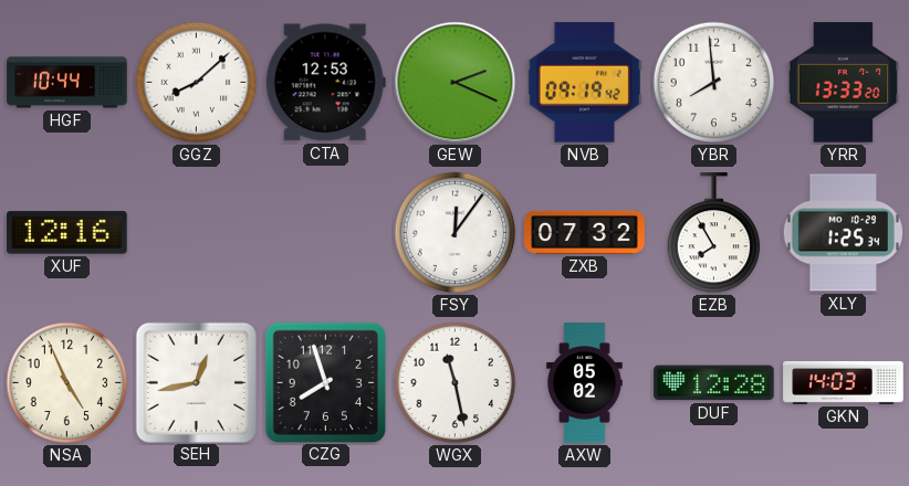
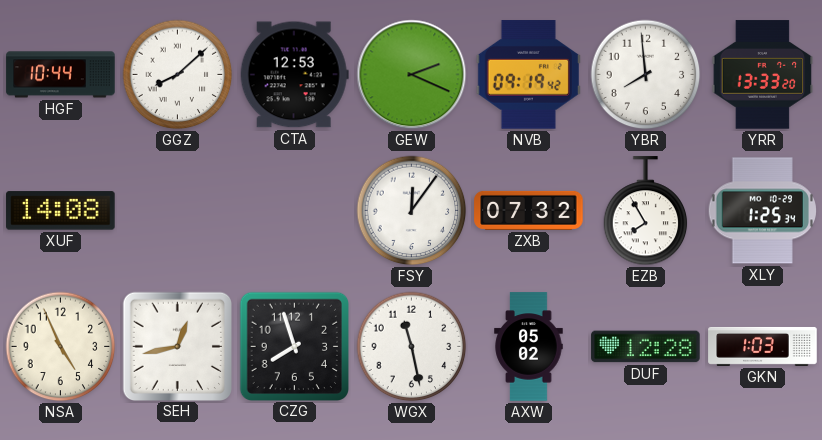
XUF: 12:16 -> 14:08 (61, 211)
GKN: 14:03 -> 1:03 (763, 346)
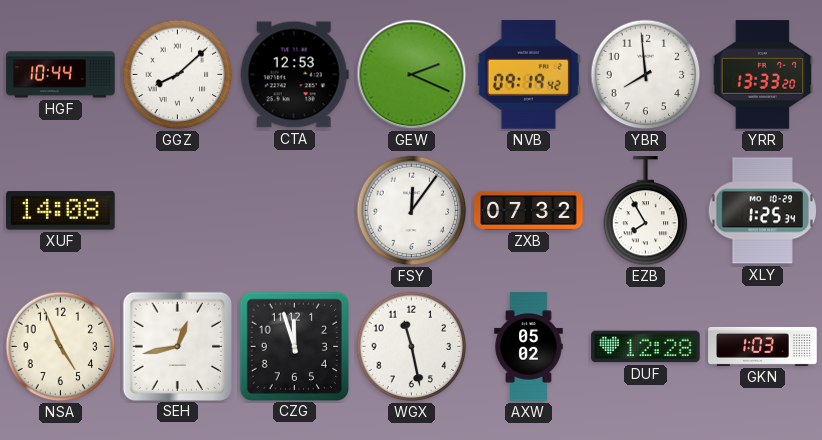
CZG: 7:57 -> 11:57 (294, 346)
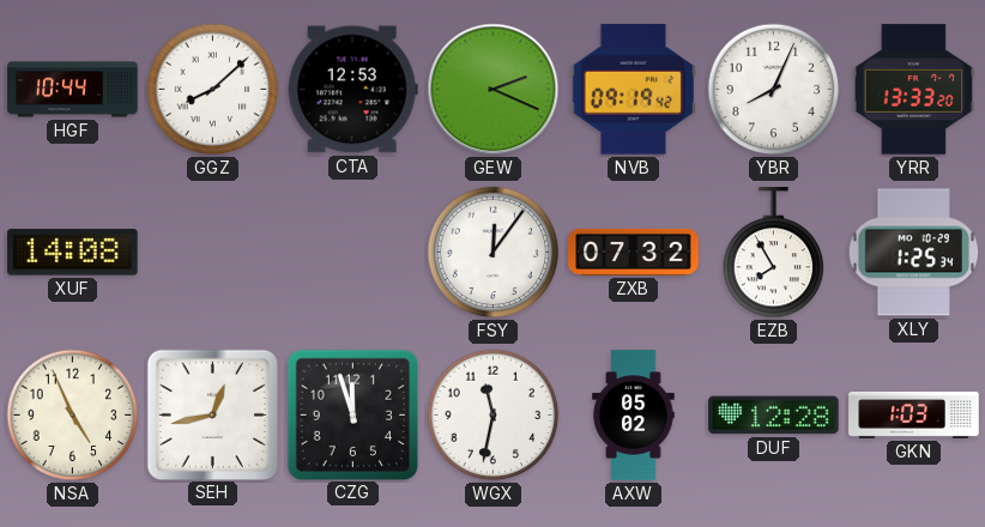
YBR: 7:59 -> 8:04 (774, 90)
WGX: 11:28 -> 11:32 (494, 416)
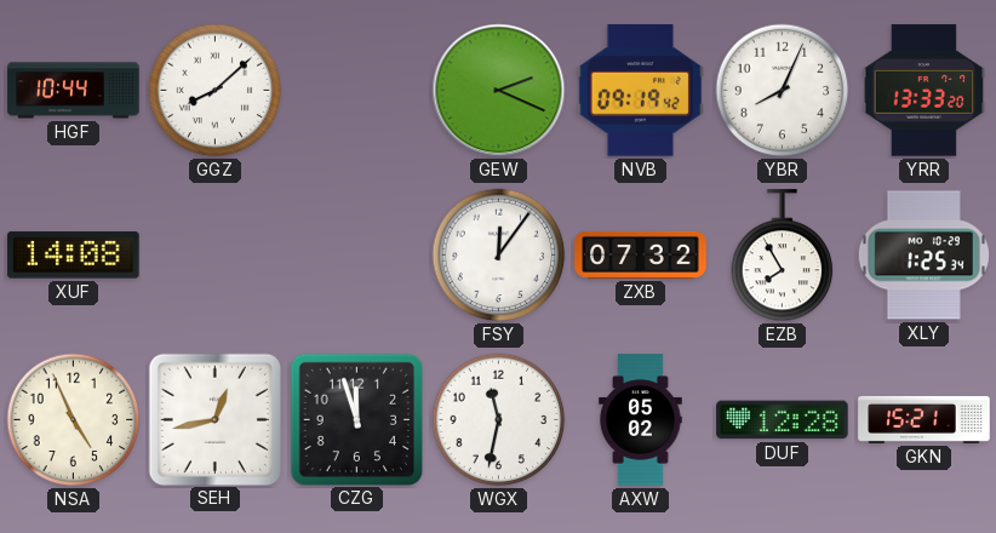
CTA: 12:53 -> none (352, 90)
GKN: 1:03 -> 15:21 (925, 419)
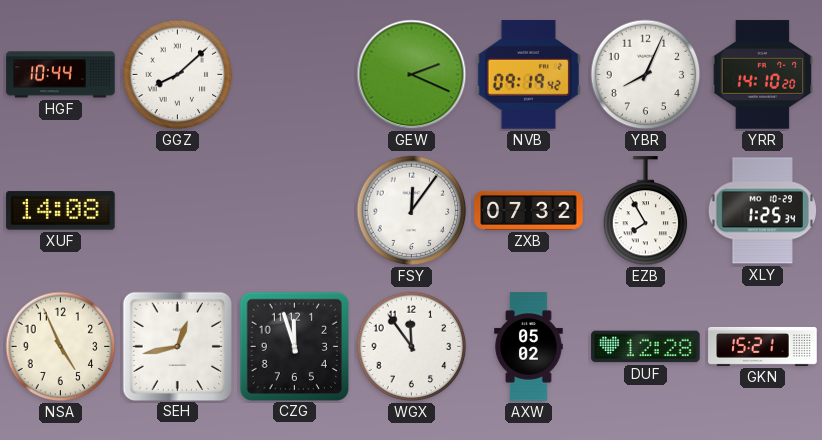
YRR: 13:33 -> 14:10 (763, 75)
WGX: 11:32 -> 11:54 (412, 347)
